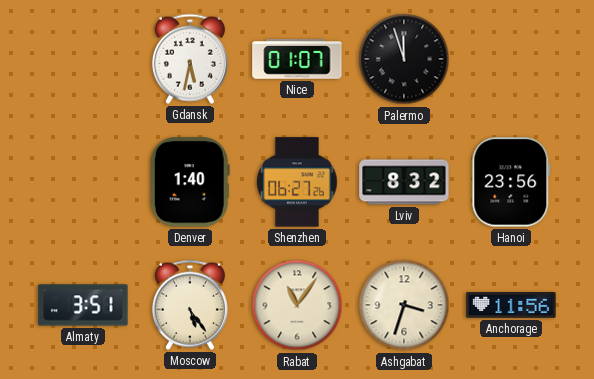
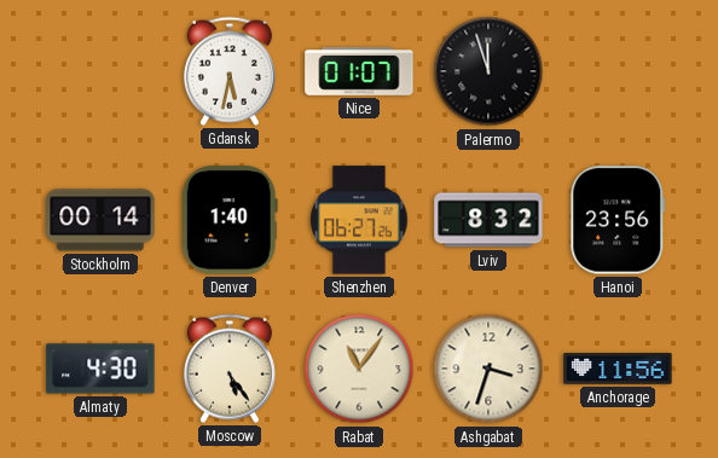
Stockholm: none -> 00:14 (100, 220)
Almaty: 3:51 -> 4:30 (100, 369)
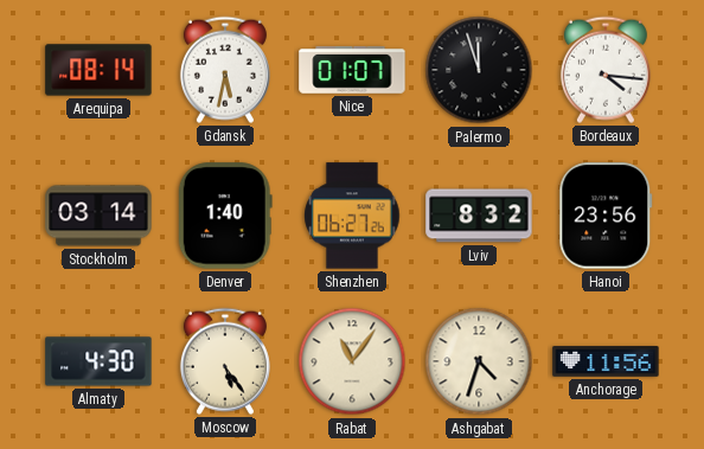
Arequipa: none -> 08:14 (98, 70)
Bordeaux: none -> 4:16 (606, 70)
Stockholm: 00:14 -> 03:14 (98, 216)
Ashgabat: 3:33 -> 4:33 (479, 361)
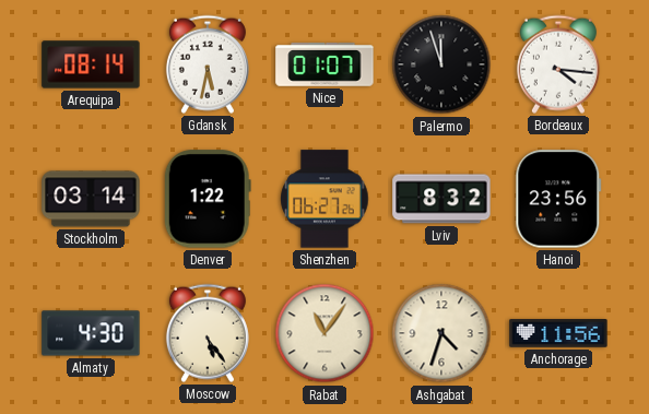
Denver: 1:40 -> 1:22 (208, 199)
